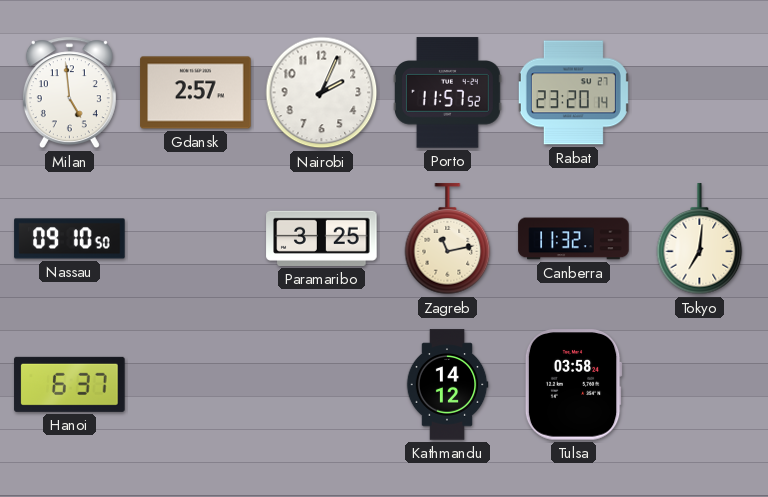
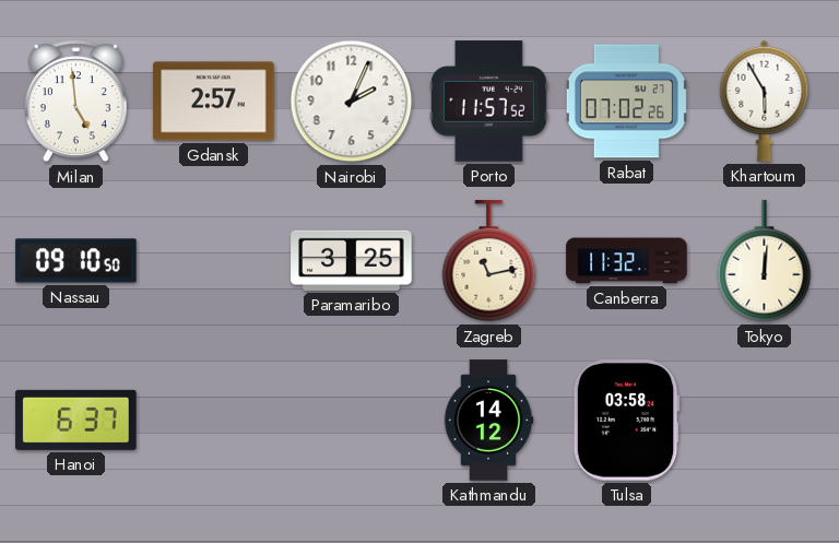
Rabat: 23:20 -> 07:02 (626, 102)
Khartoum: none -> 5:55 (765, 101)
Tokyo: 7:01 -> 12:01 (765, 261)
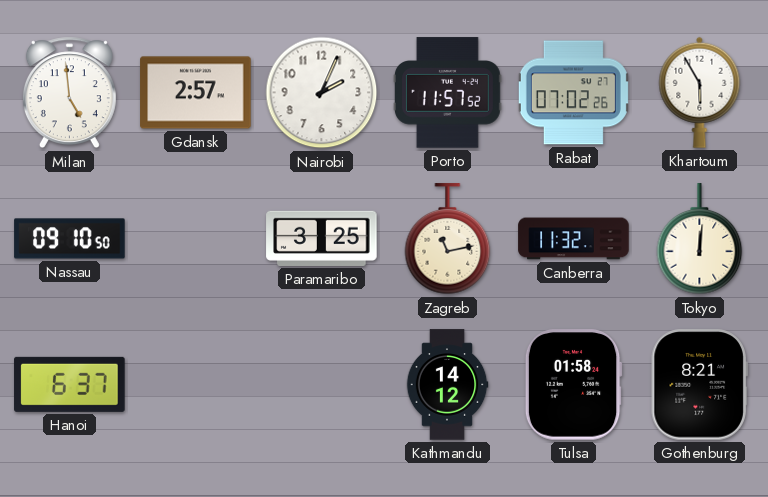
Tulsa: 03:58 -> 01:58 (573, 385)
Gothenburg: none -> 8:21 (699, 385)
